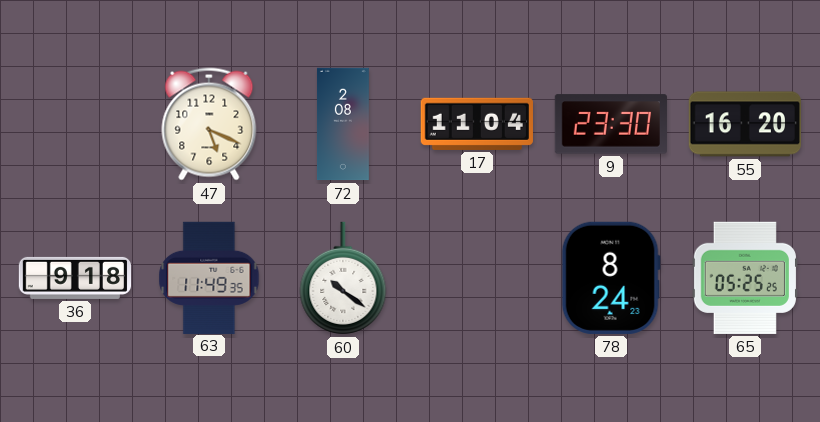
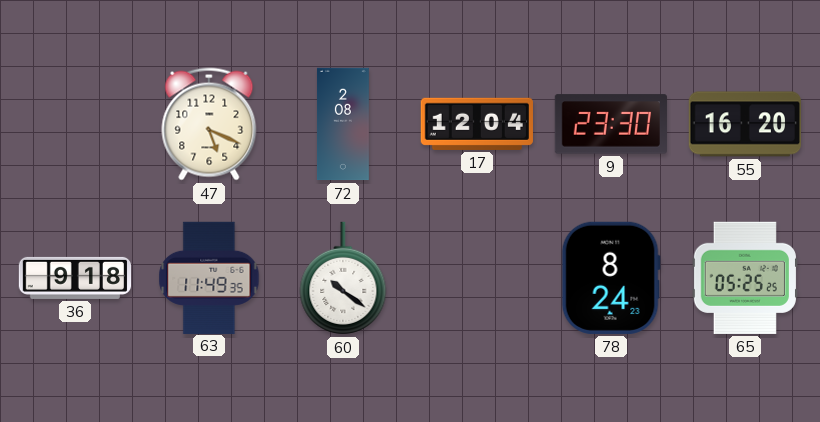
17: 11:04 -> 12:04 (477, 124)
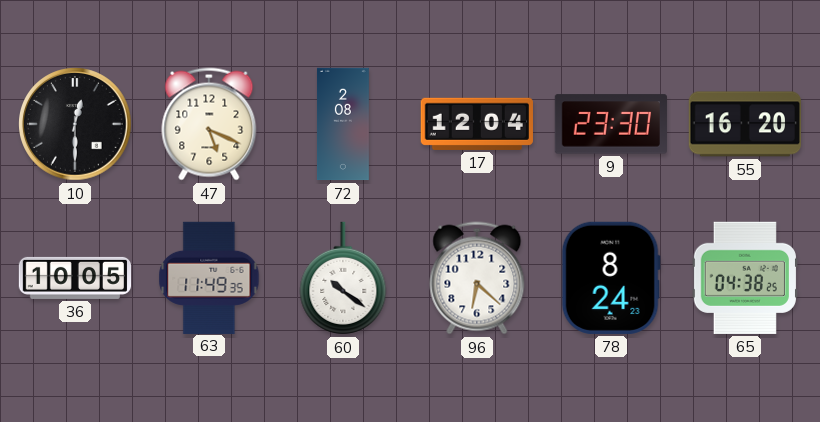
10: none -> 12:30 (76, 125)
36: 9:18 -> 10:05 (75, 278)
96: none -> 6:22 (477, 278)
65: 05:25 -> 04:38 (745, 278)
